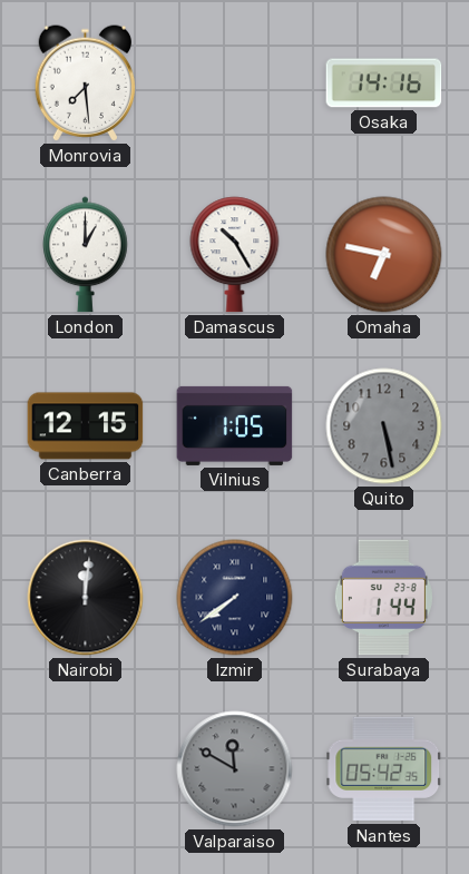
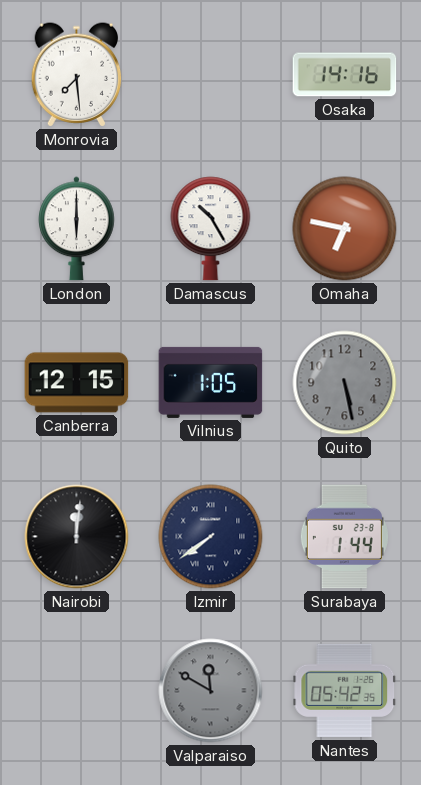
London: 1:00 -> 6:00 (77, 229)
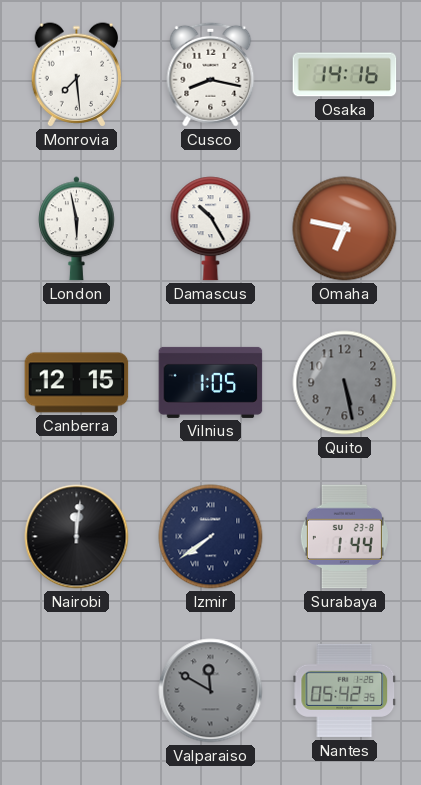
Cusco: none -> 8:17 (211, 74)
London: 6:00 -> 5:58 (77, 229)
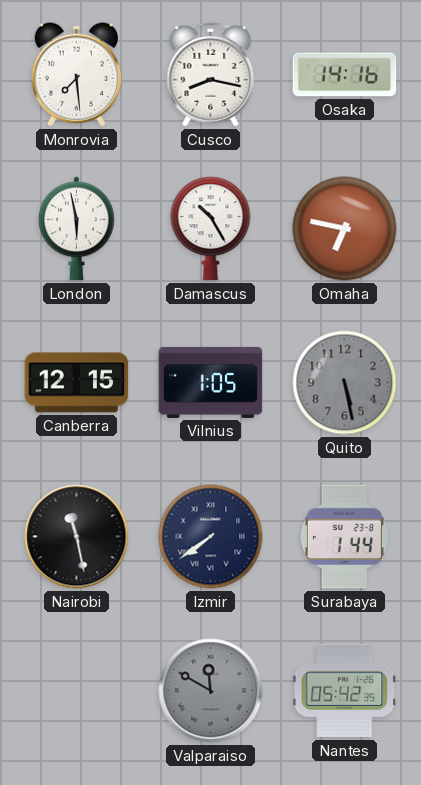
Nairobi: 12:01 -> 11:28 (77, 537)
